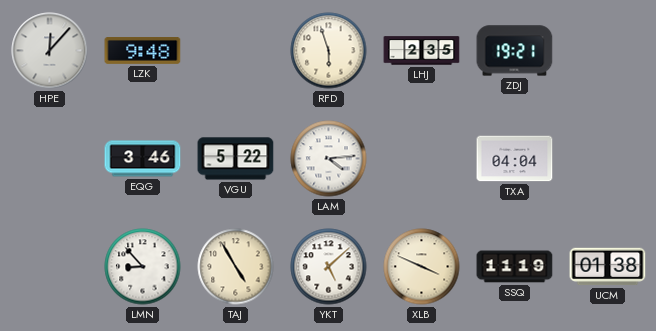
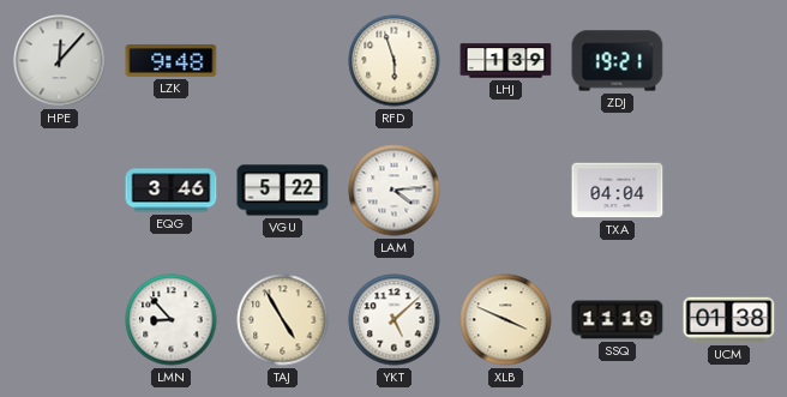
LHJ: 2:35 -> 1:39 (506, 61)
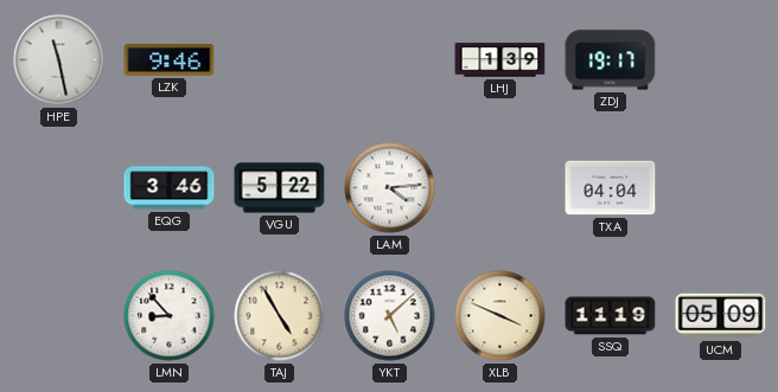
HPE: 12:07 -> 11:28 (59, 60)
LZK: 9:48 -> 9:46 (170, 60)
RFD: 5:57 -> none (395, 61)
ZDJ: 19:21 -> 19:17 (611, 60)
UCM: 01:38 -> 05:09 (721, 316)
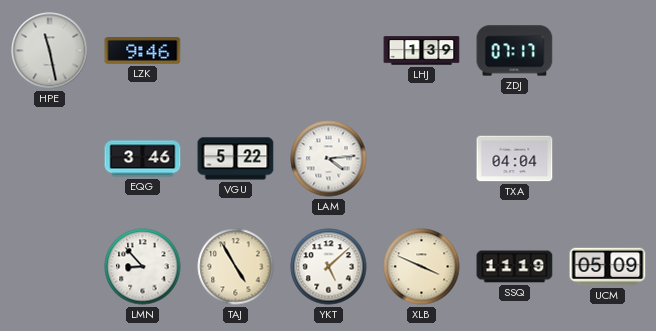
ZDJ: 19:17 -> 07:17 (515, 51)
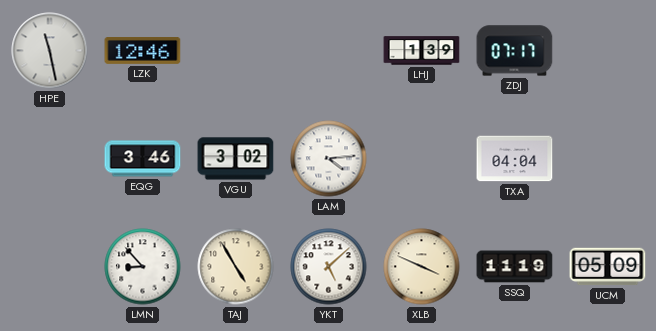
LZK: 9:46 -> 12:46 (143, 51)
VGU: 5:22 -> 3:02 (236, 159)
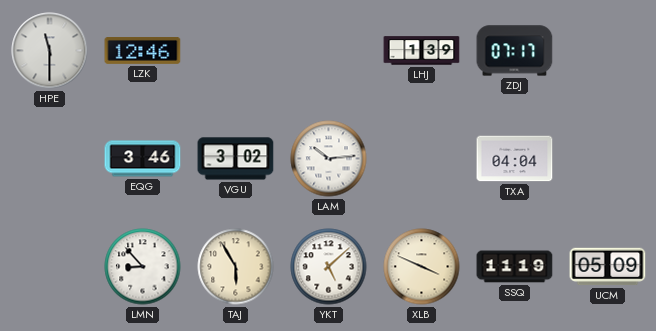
HPE: 11:28 -> 11:30 (50, 51)
LAM: 4:14 -> 10:14 (329, 159)
TAJ: 4:55 -> 5:55 (236, 267)
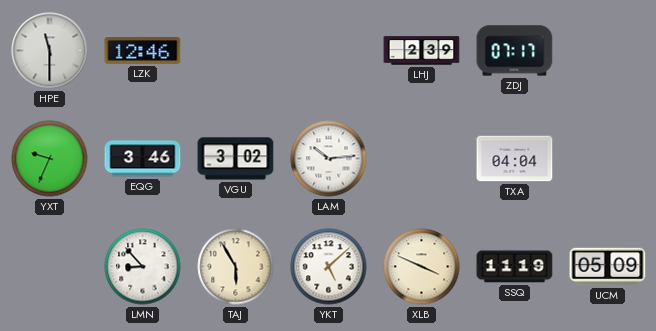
LHJ: 1:39 -> 2:39 (422, 51)
YXT: none -> 9:34 (50, 159)
